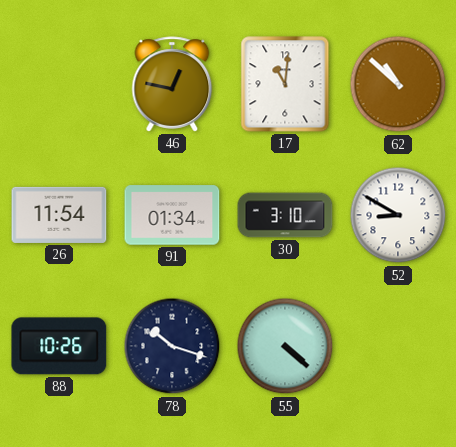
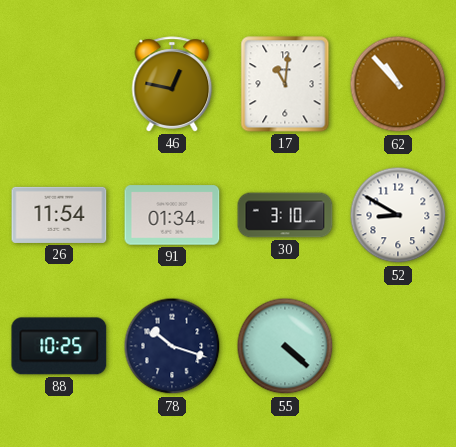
62: 10:52 -> 10:53 (398, 84)
88: 10:26 -> 10:25 (59, 346)
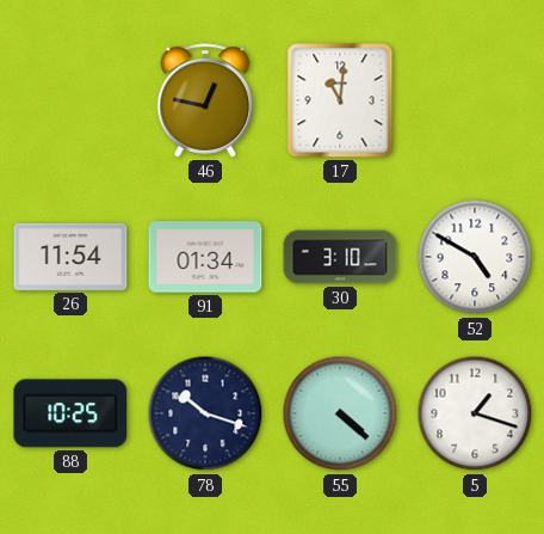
62: 10:53 -> none (398, 84)
52: 8:50 -> 4:50 (475, 257)
5: none -> 1:18 (475, 413)
